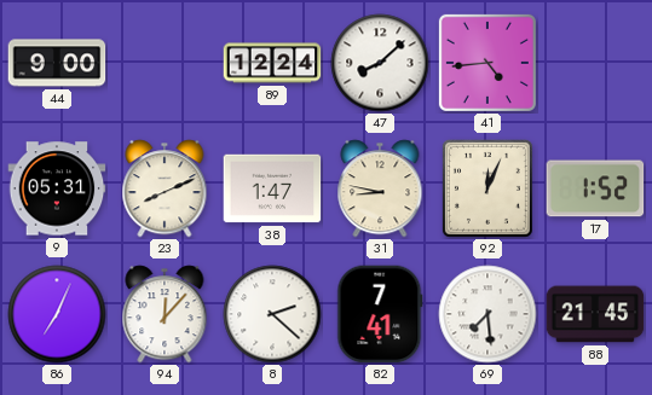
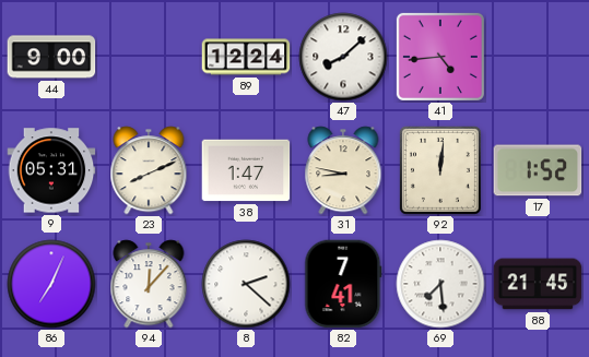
92: 12:04 -> 12:01 (440, 170)
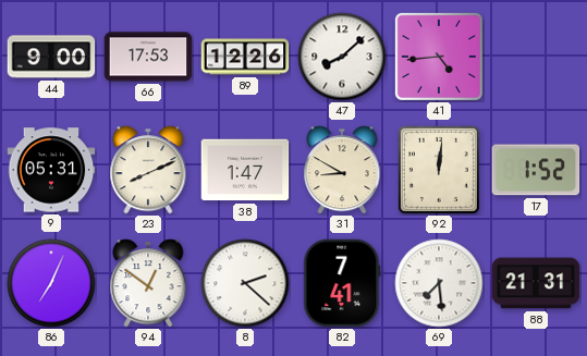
66: none -> 17:53 (148, 57)
89: 12:24 -> 12:26 (245, 57)
31: 8:47 -> 8:50 (342, 170)
94: 12:07 -> 12:51 (148, 283)
88: 21:45 -> 21:31 (536, 283)
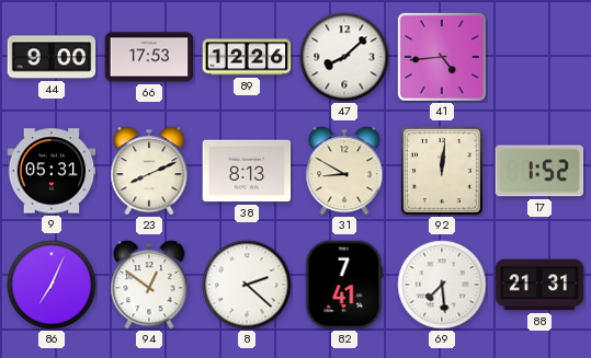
38: 1:47 -> 8:13 (247, 171)
